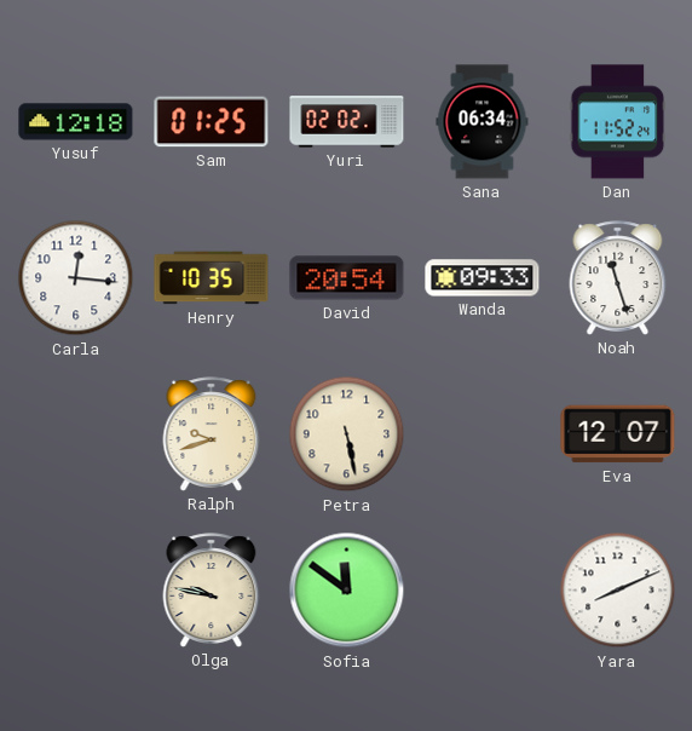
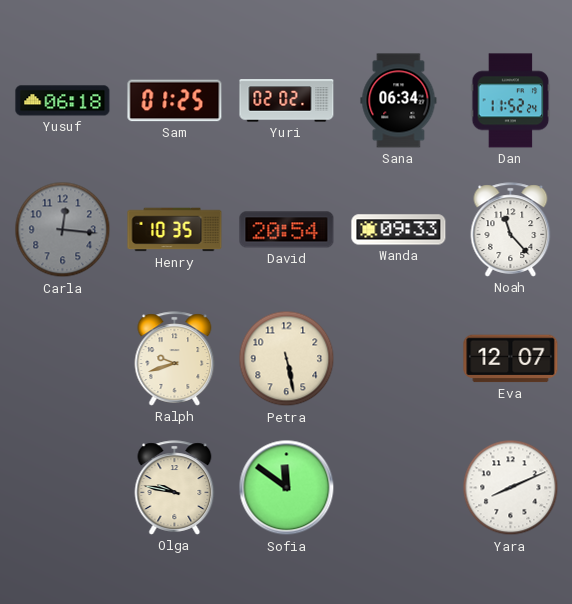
Yusuf: 12:18 -> 06:18 (63, 101)
Carla dial: white -> grey (63, 230)
Noah: 11:27 -> 11:23 (511, 230)
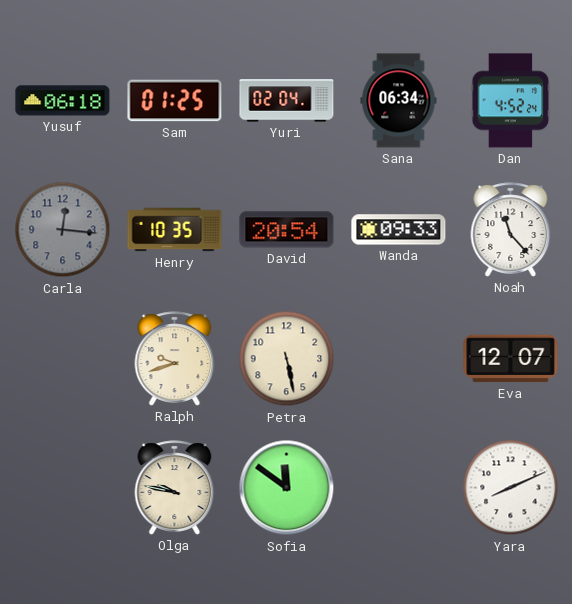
Yuri: 02:02 -> 02:04 (287, 101)
Dan: 11:52 -> 4:52 (511, 101)
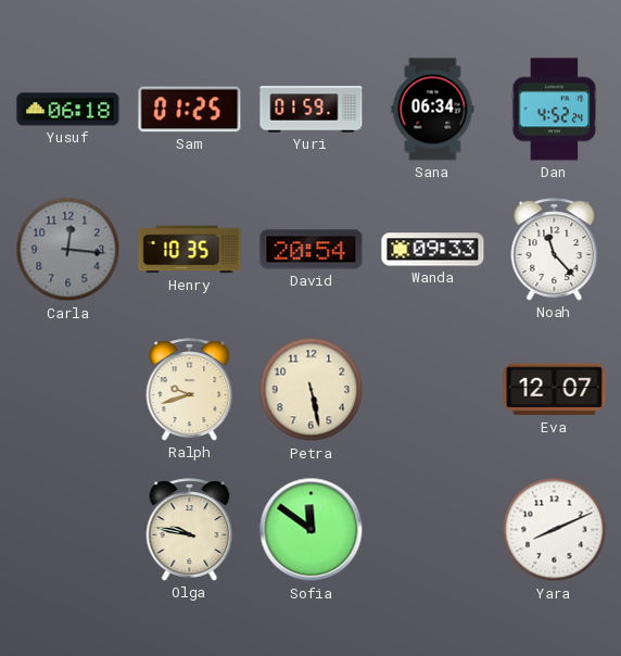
Yuri: 02:04 -> 01:59 (312, 110)
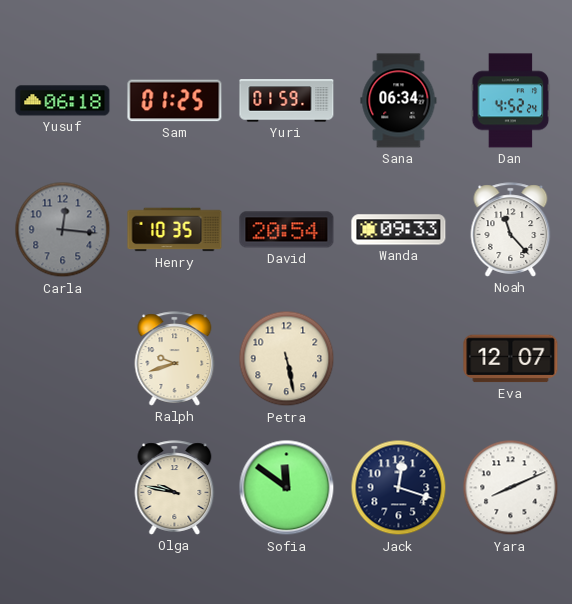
Jack: none -> 12:18 (399, 488)
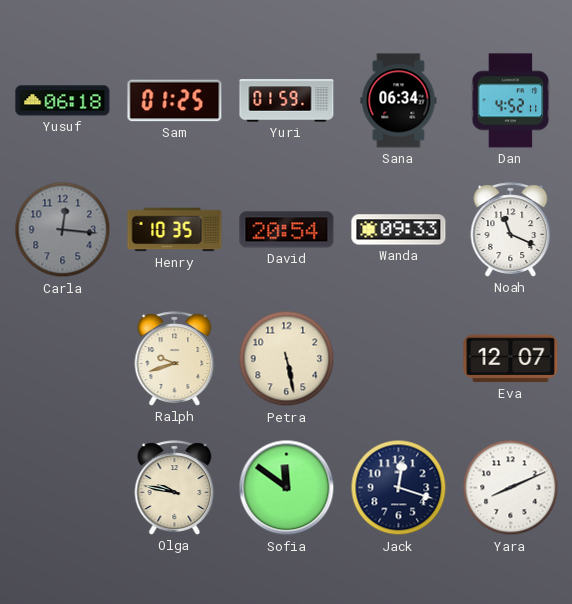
Dan: 4:52:24 -> 4:52:11 (511, 101)
Noah: 11:23 -> 11:19 (511, 230)
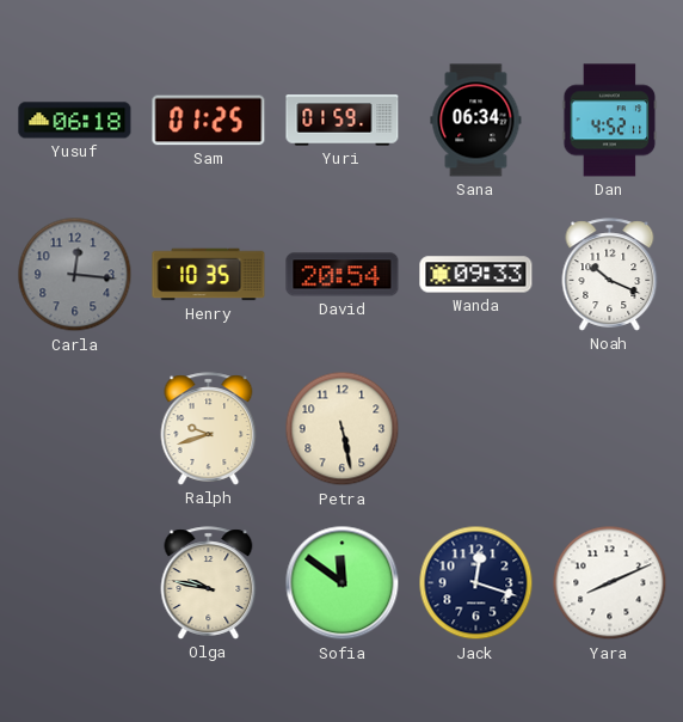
Noah: 11:19 -> 10:19 (610, 275)
Eva: 12:07 -> none (511, 359)
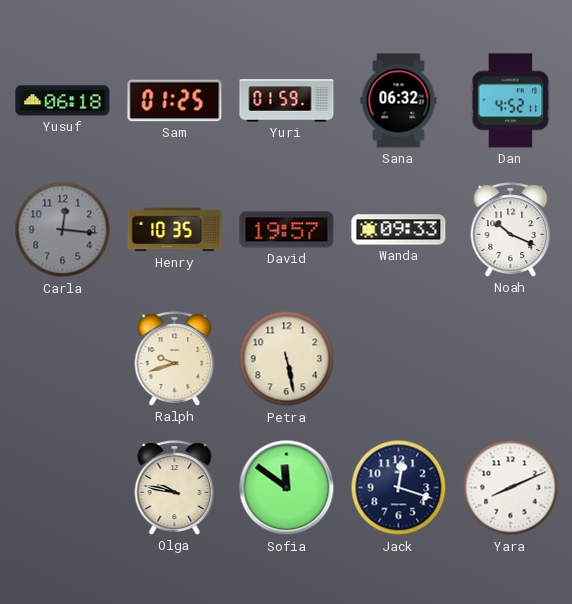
Sana: 06:34 -> 06:32 (399, 101)
David: 20:54 -> 19:57 (287, 230)
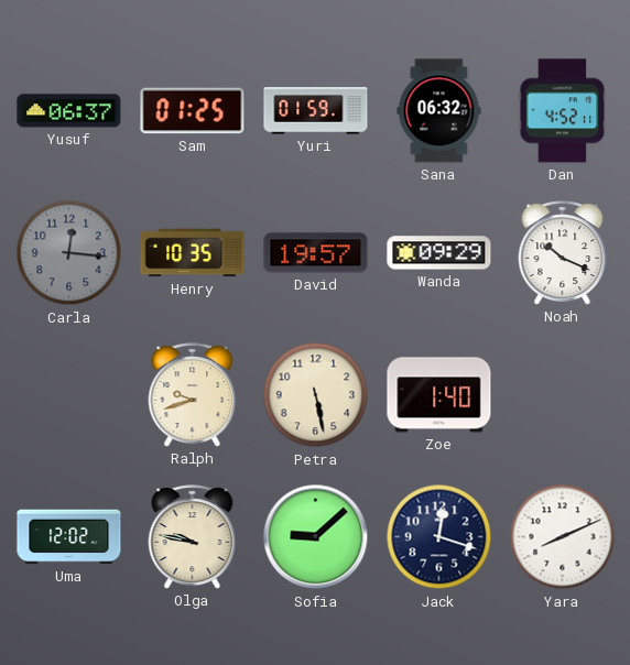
Yusuf: 06:18 -> 06:37 (69, 111)
Wanda: 09:33 -> 09:29 (439, 253)
Zoe: none -> 1:40 (439, 395)
Uma: none -> 12:02 (69, 537)
Sofia: 11:51 -> 9:08 (316, 537)
